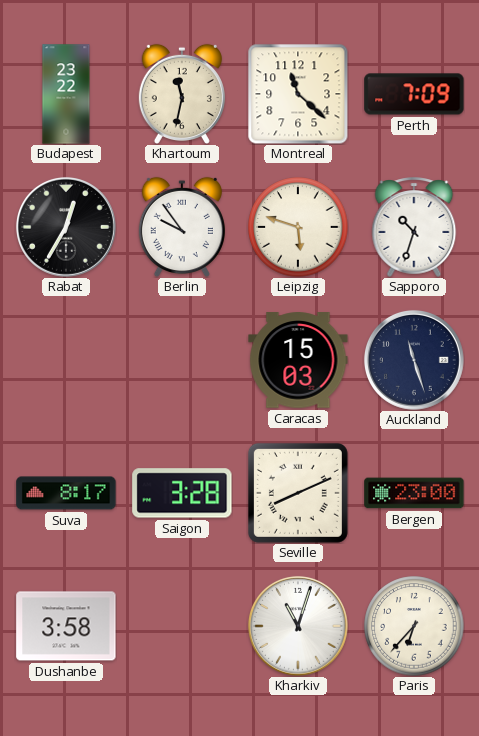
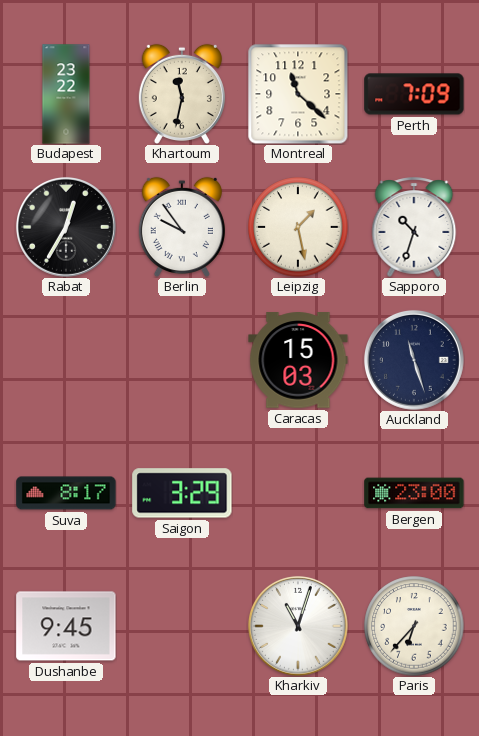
Leipzig: 5:48 -> 1:28 (298, 227)
Saigon: 3:28 -> 3:29 (182, 493)
Seville: 8:11 -> none (298, 493)
Dushanbe: 3:58 -> 9:45 (66, 626)
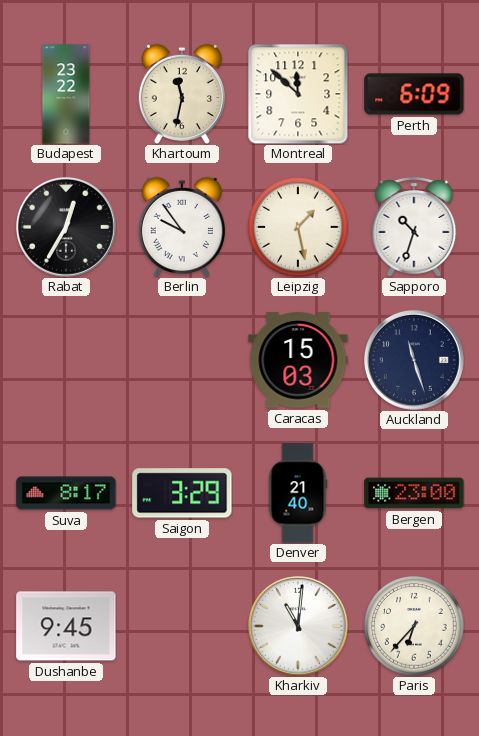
Montreal: 11:22 -> 11:52 (298, 94)
Perth: 7:09 -> 6:09 (414, 94)
Denver: none -> 21:40 (298, 493)
Kharkiv: 11:03 -> 11:01 (298, 626)
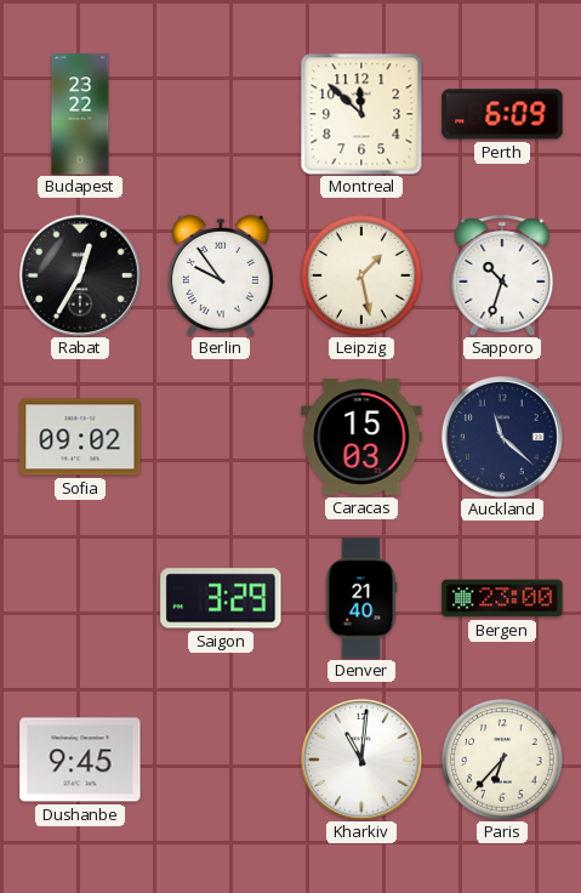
Khartoum: 11:32 -> none (182, 93)
Sofia: none -> 09:02 (80, 437)
Auckland: 11:27 -> 11:22 (502, 437)
Suva: 8:17 -> none (66, 493)
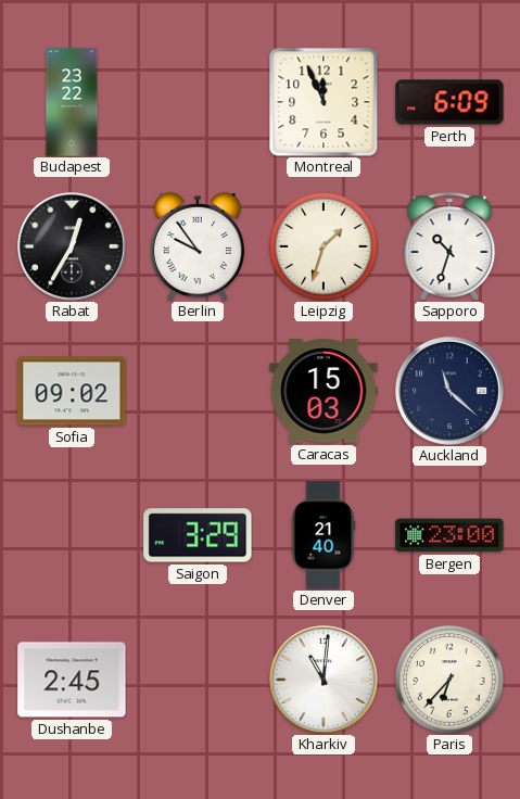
Montreal: 11:52 -> 11:56 (324, 102)
Leipzig: 1:28 -> 1:33 (324, 246)
Dushanbe: 9:45 -> 2:45 (72, 680)
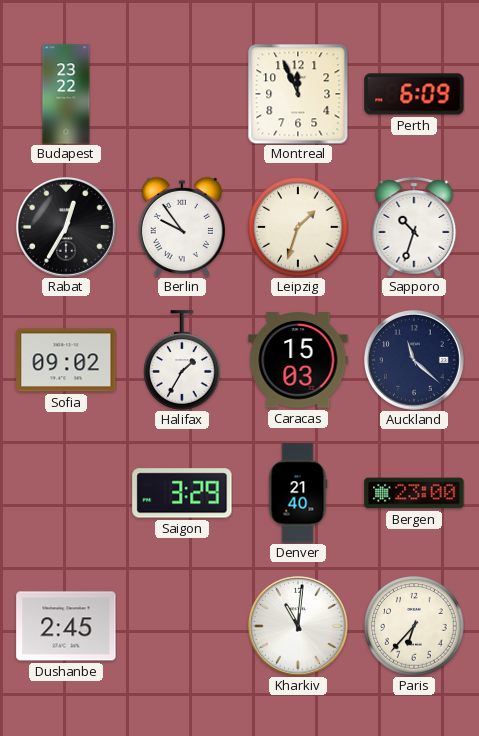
Halifax: none -> 1:35 (182, 360)
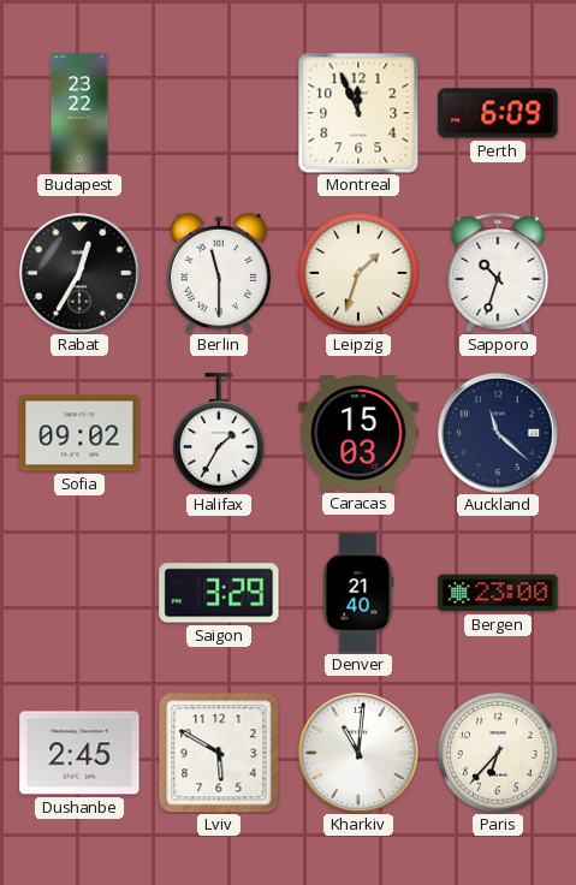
Berlin: 9:54 -> 11:30 (219, 272)
Lviv: none -> 5:50 (219, 753)
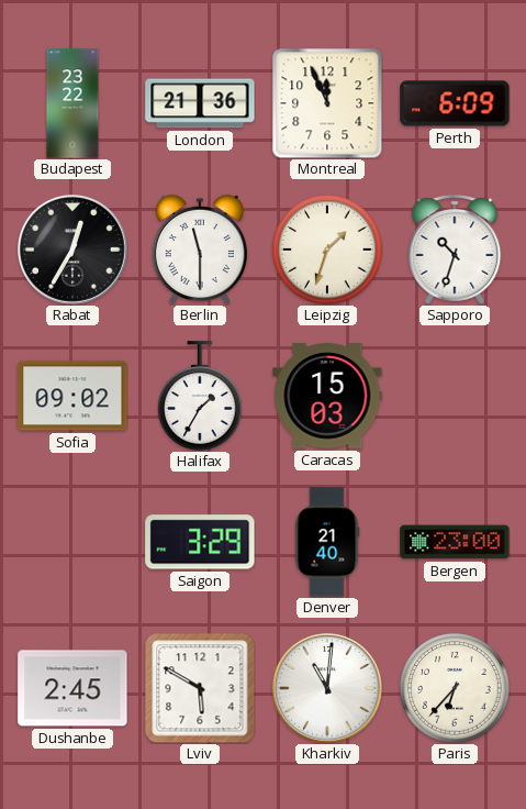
London: none -> 21:36 (200, 103)
Auckland: 11:22 -> none (498, 433)
